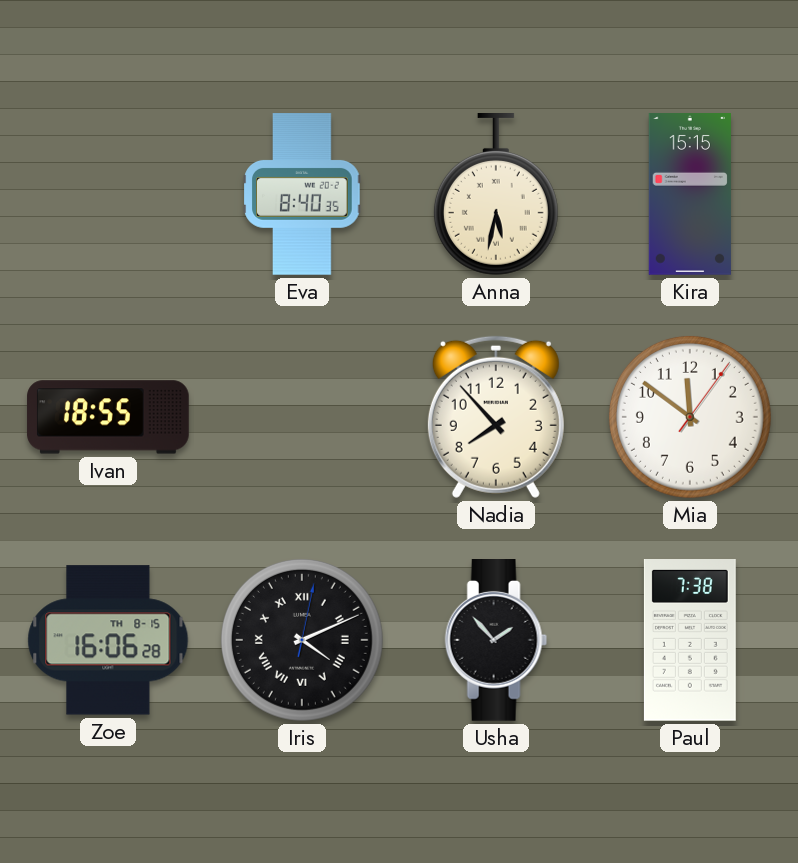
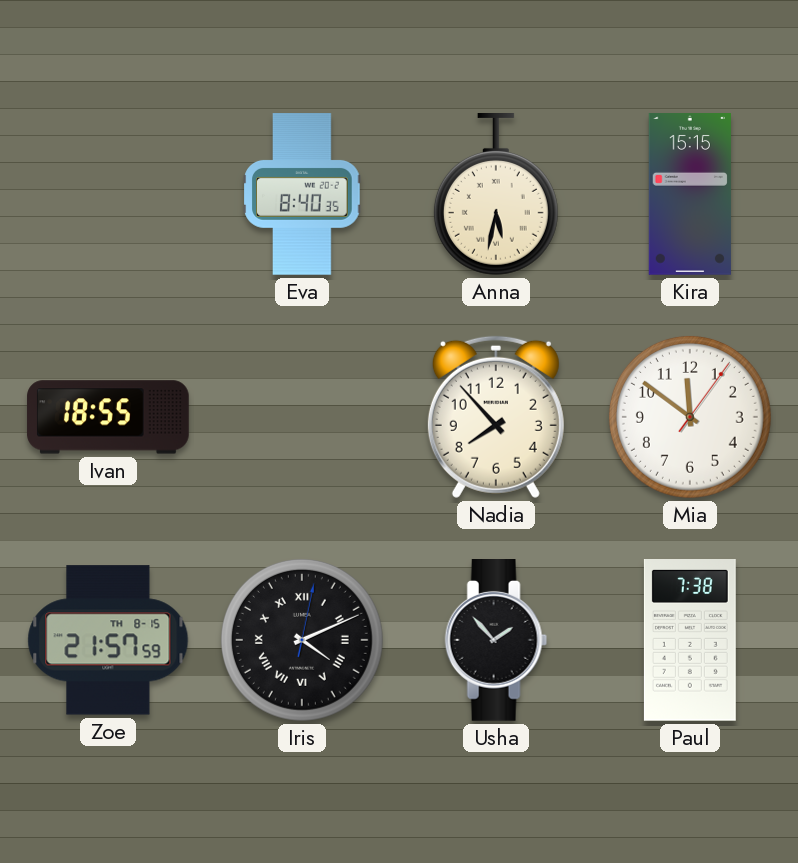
Zoe: 16:06 -> 21:57 (108, 640)
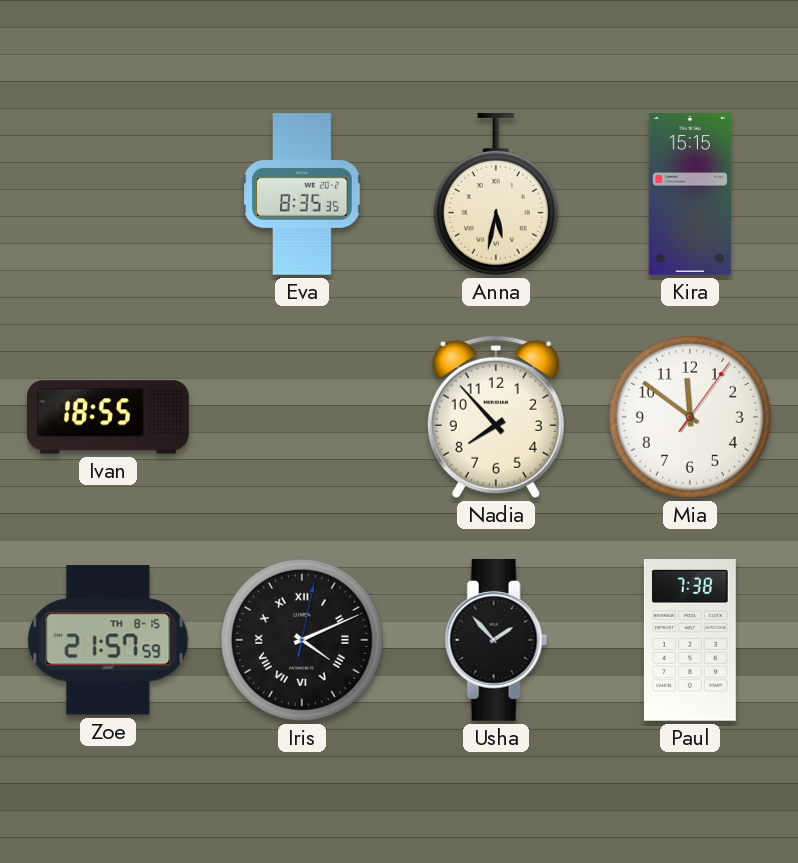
Eva: 8:40 -> 8:35 (302, 194)
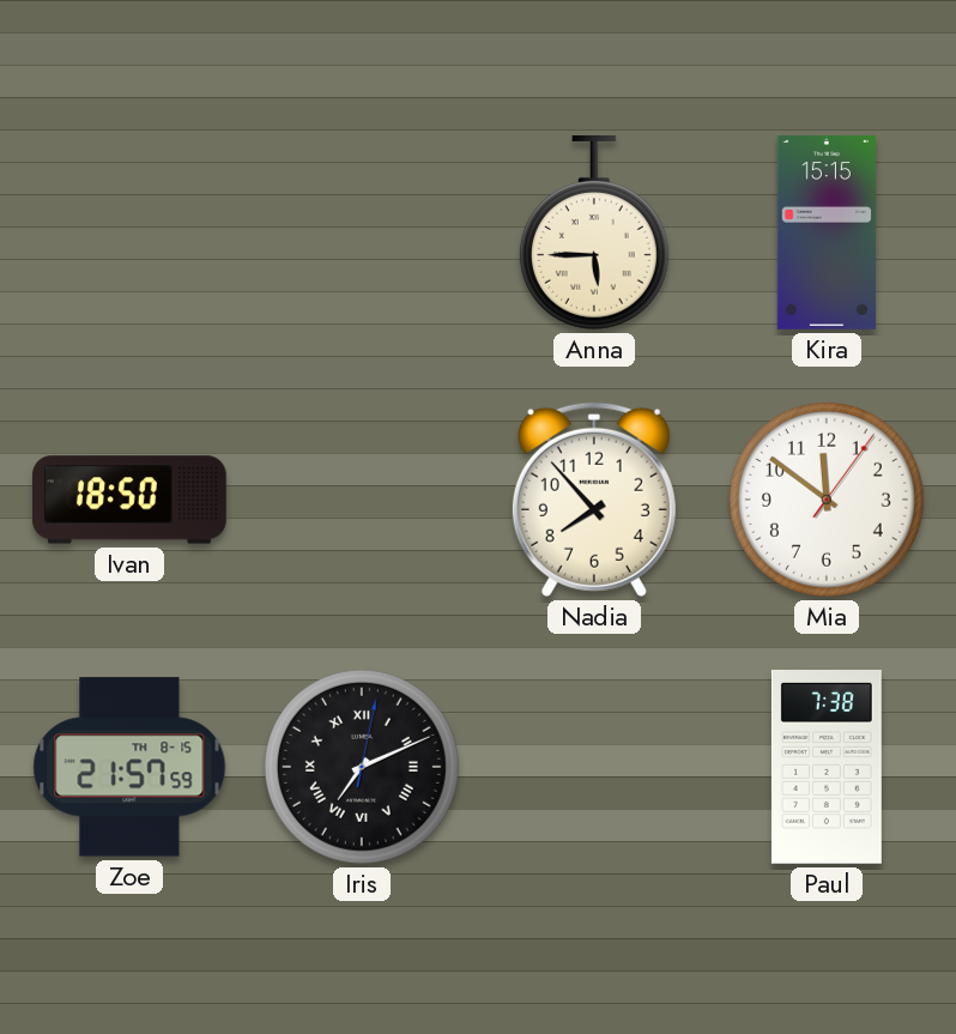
Eva: 8:35 -> none (302, 194)
Anna: 5:32 -> 5:45 (594, 234)
Ivan: 18:55 -> 18:50 (129, 500)
Iris: 4:11 -> 7:11 (362, 767)
Usha: 1:53 -> none (496, 641)
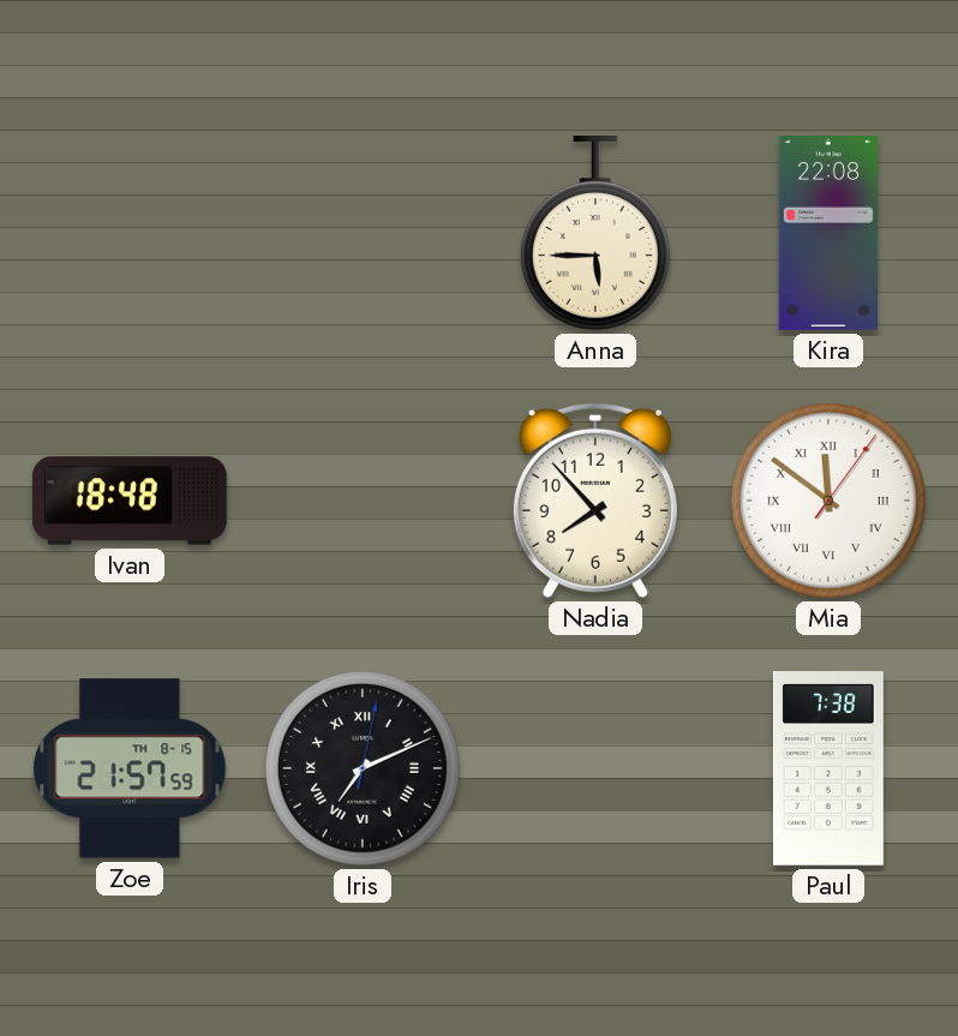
Kira: 15:15 -> 22:08 (828, 233)
Ivan: 18:50 -> 18:48 (130, 501)
Mia numerals: Arabic -> Roman (828, 501)
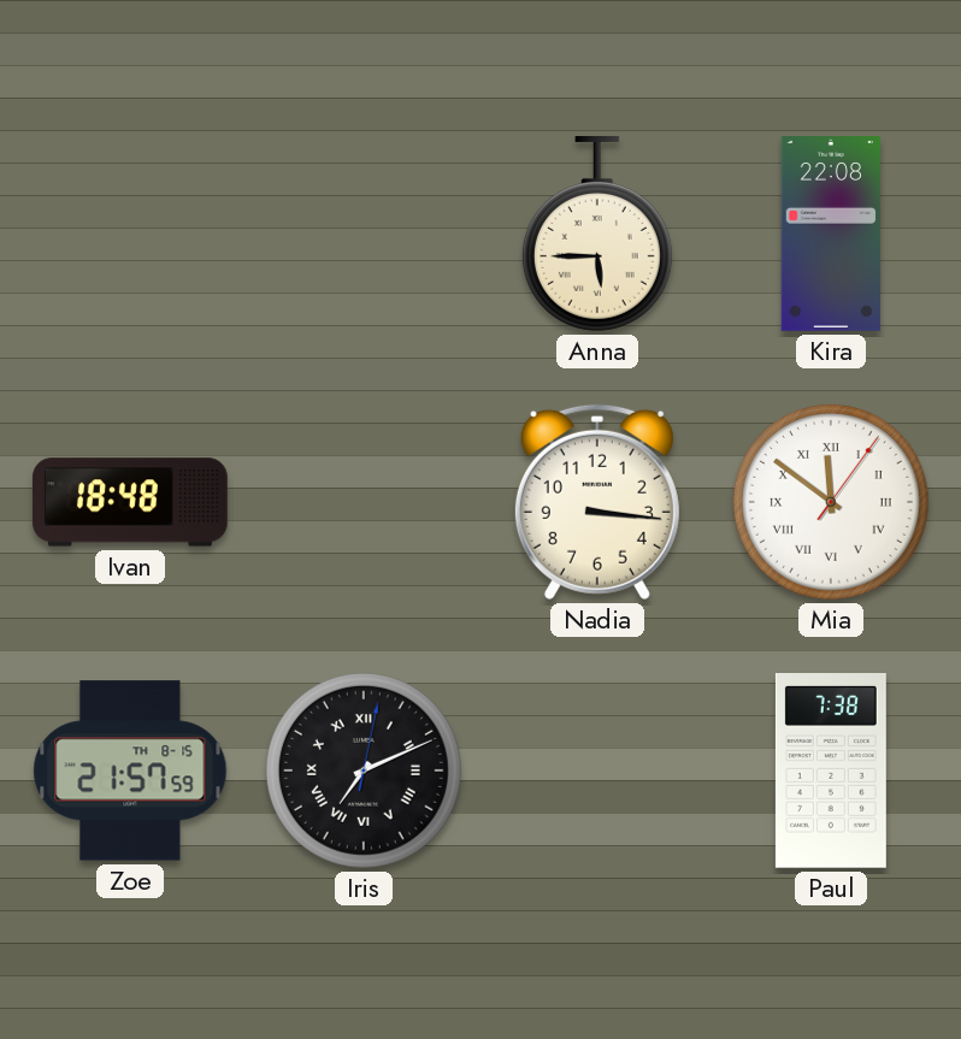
Nadia: 7:53 -> 3:16 (597, 502)
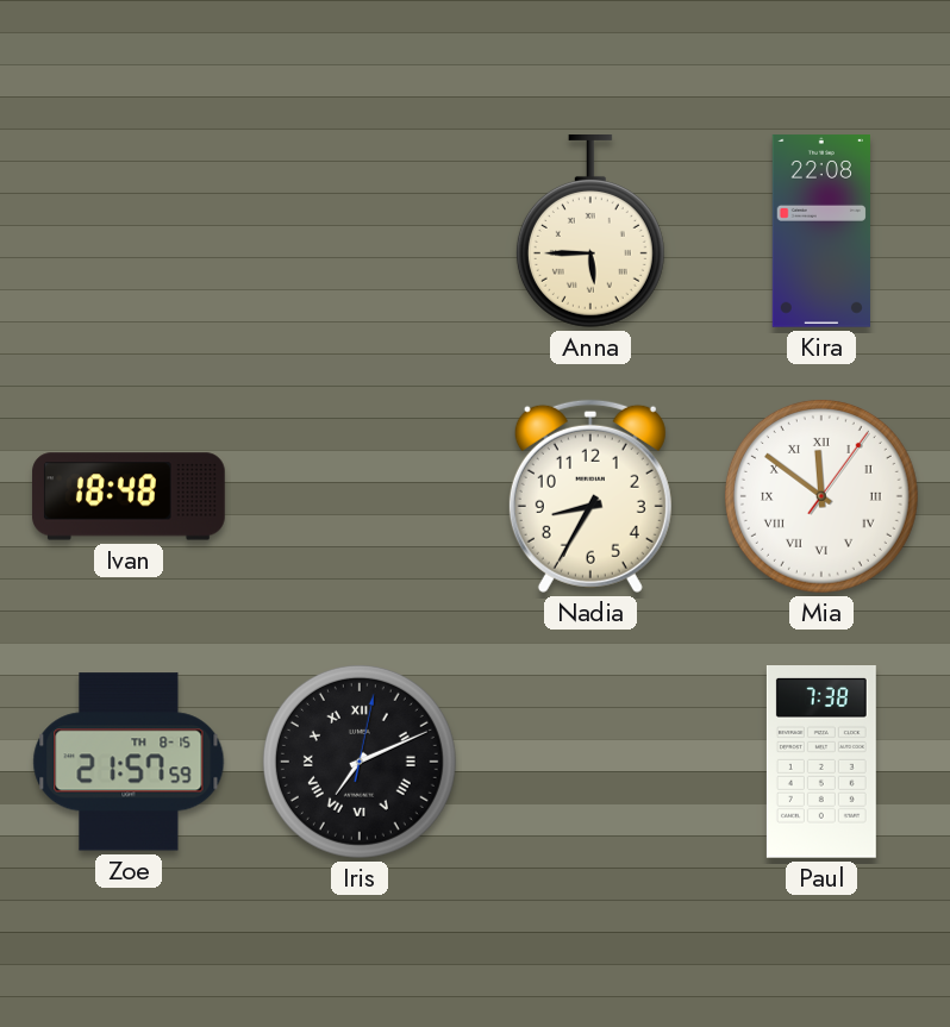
Nadia: 3:16 -> 8:35 (590, 496)
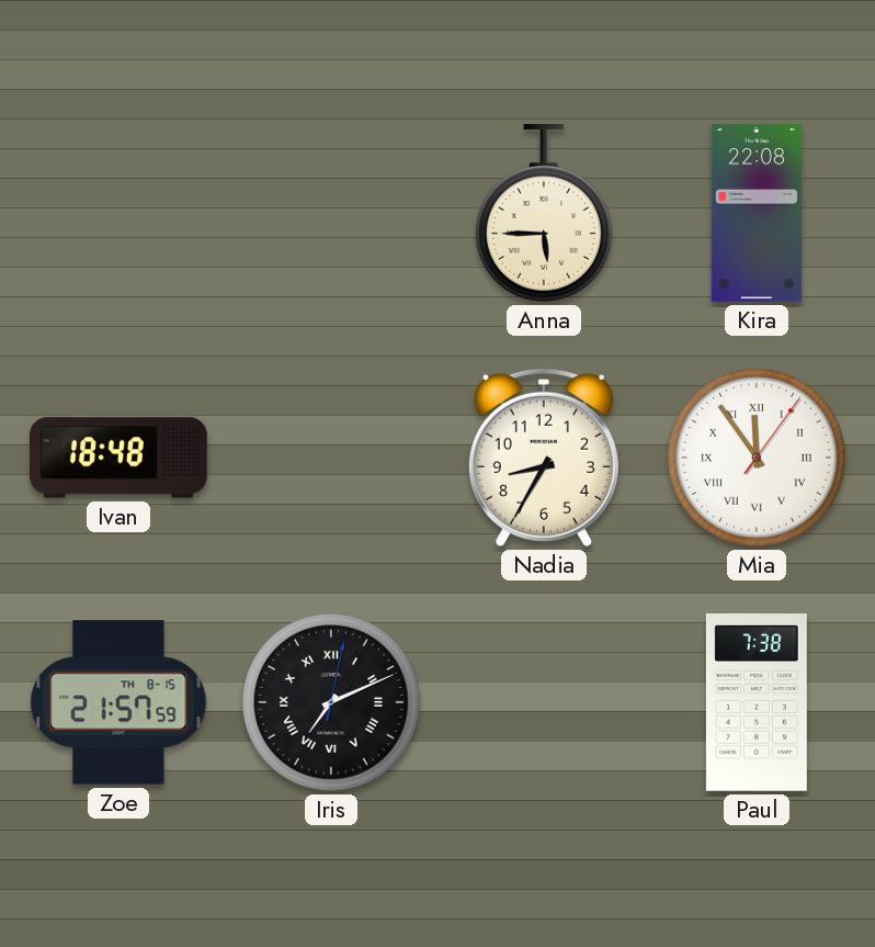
Mia: 11:51 -> 11:54 (757, 458)
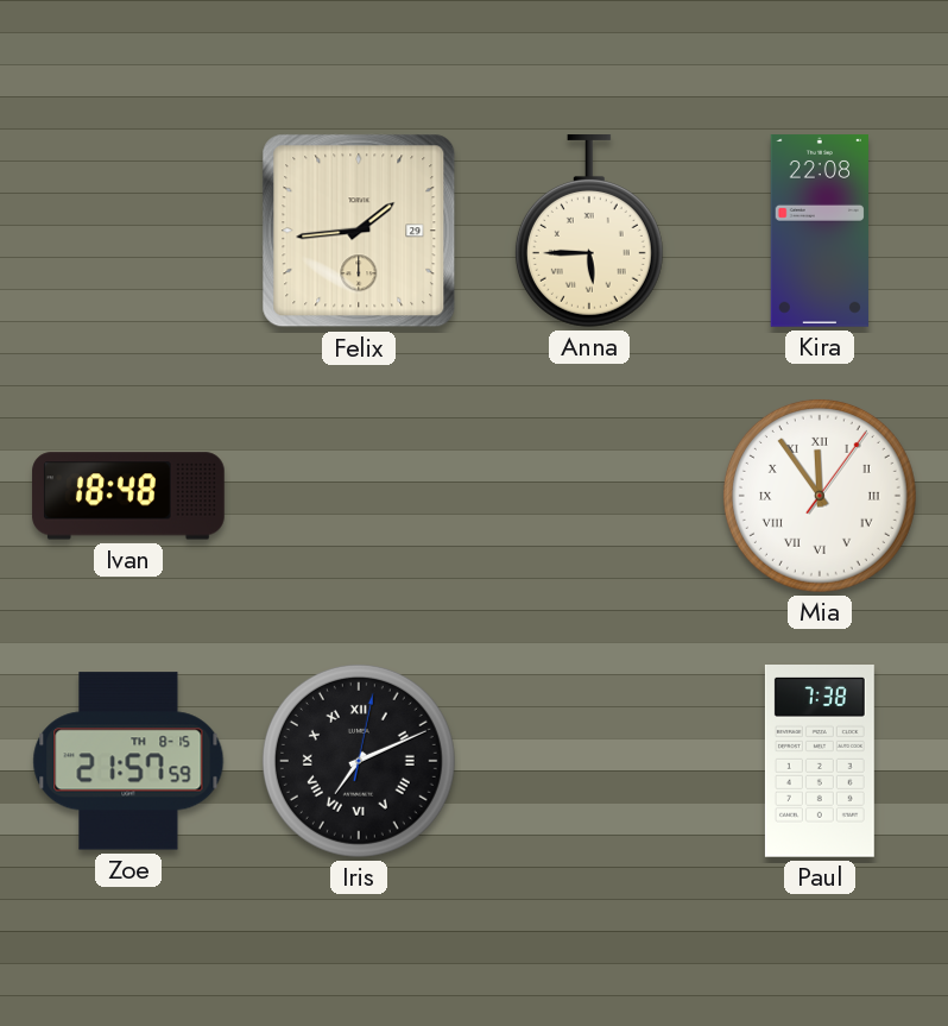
Felix: none -> 1:44 (359, 231)
Nadia: 8:35 -> none (544, 458)
